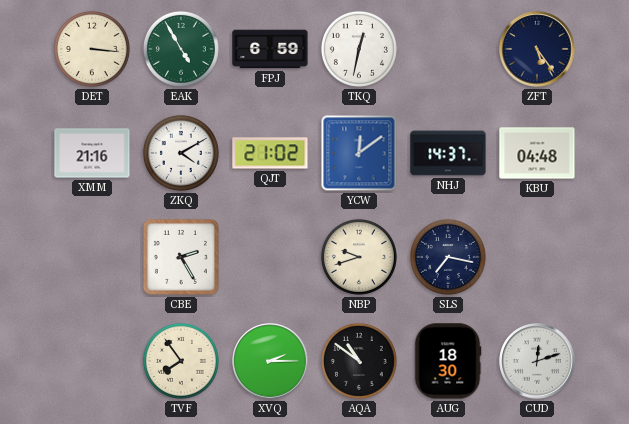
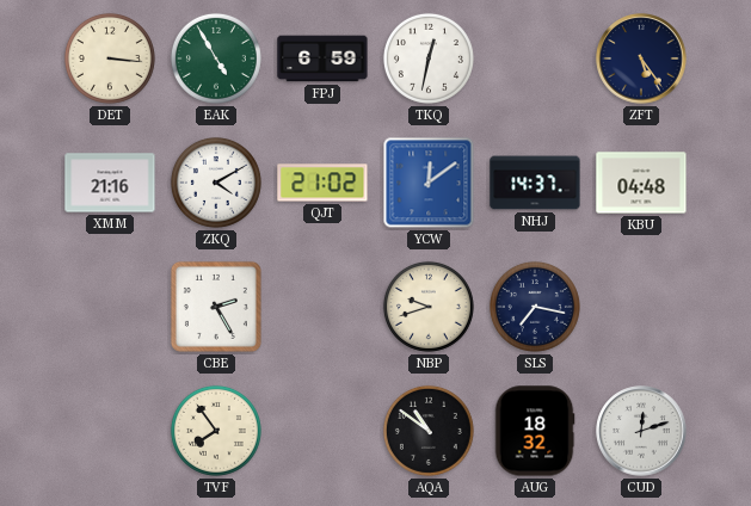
XVQ: 2:15 -> none (270, 361)
AUG: 18:30 -> 18:32 (535, 431)
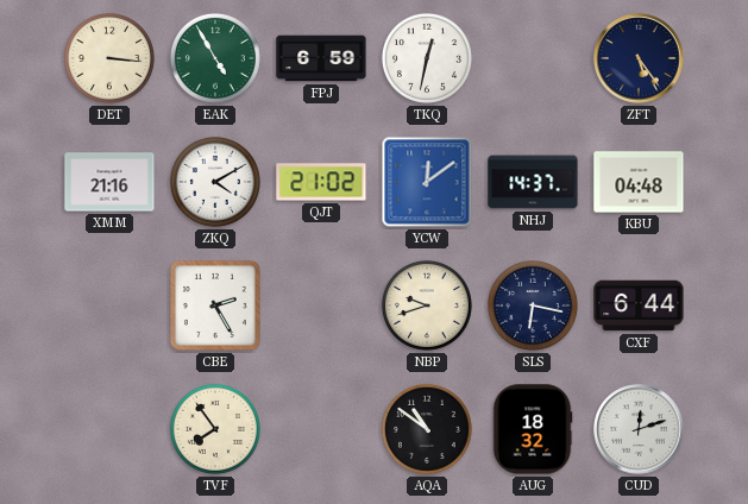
SLS: 7:17 -> 6:17 (533, 305)
CXF: none -> 6:44 (639, 305)
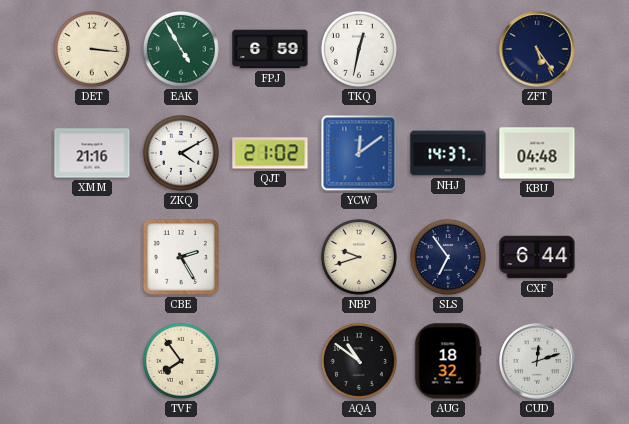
SLS: 6:17 -> 6:54 (448, 257)
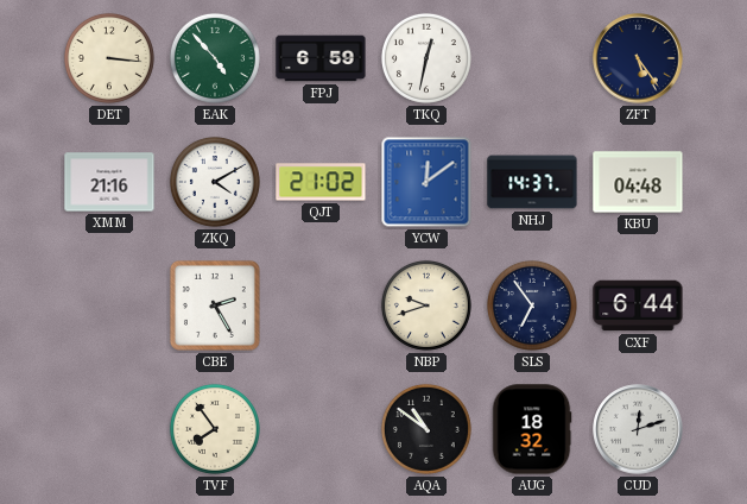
EAK: 4:55 -> 4:53 (215, 58)
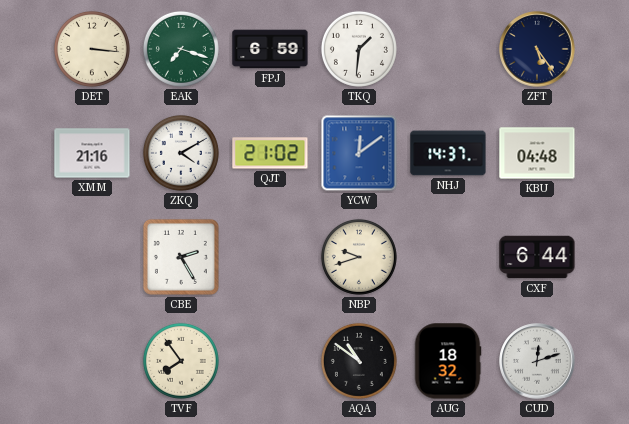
EAK: 4:53 -> 7:18 (181, 49)
TKQ: 12:32 -> 1:31 (359, 49)
SLS: 6:54 -> none (532, 305)
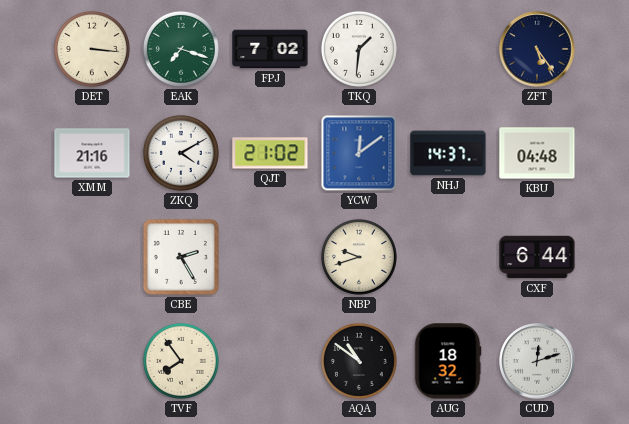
FPJ: 6:59 -> 7:02 (270, 49)
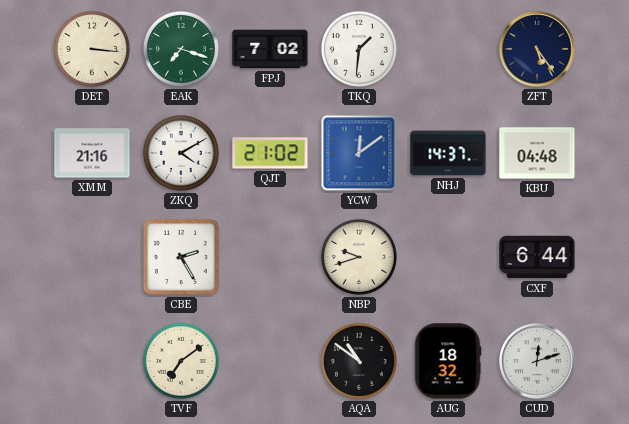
TVF: 7:54 -> 7:09 (181, 361)
